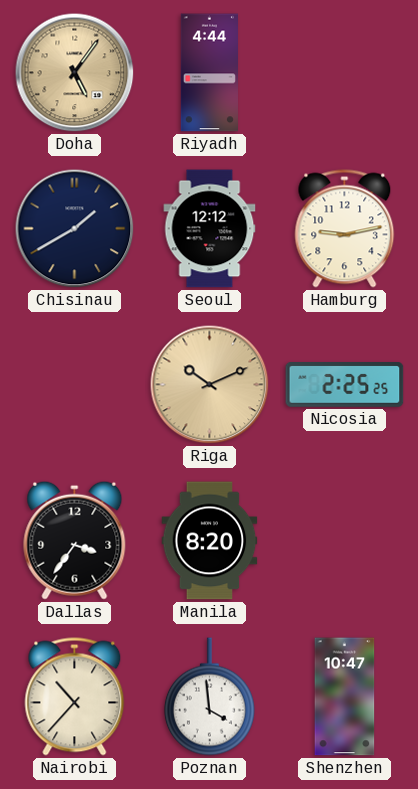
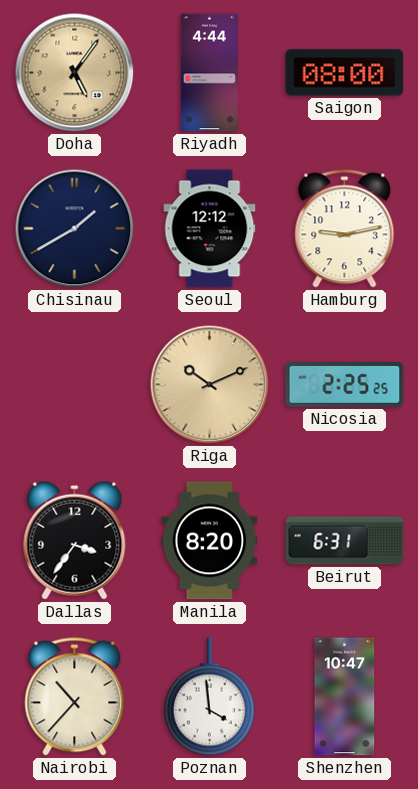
Saigon: none -> 08:00 (345, 73)
Beirut: none -> 6:31 (345, 541)
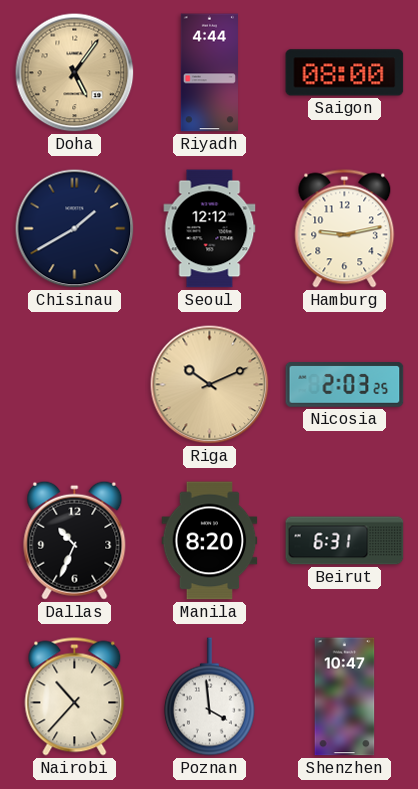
Nicosia: 2:25 -> 2:03 (345, 385)
Dallas: 3:36 -> 10:34 (75, 540)
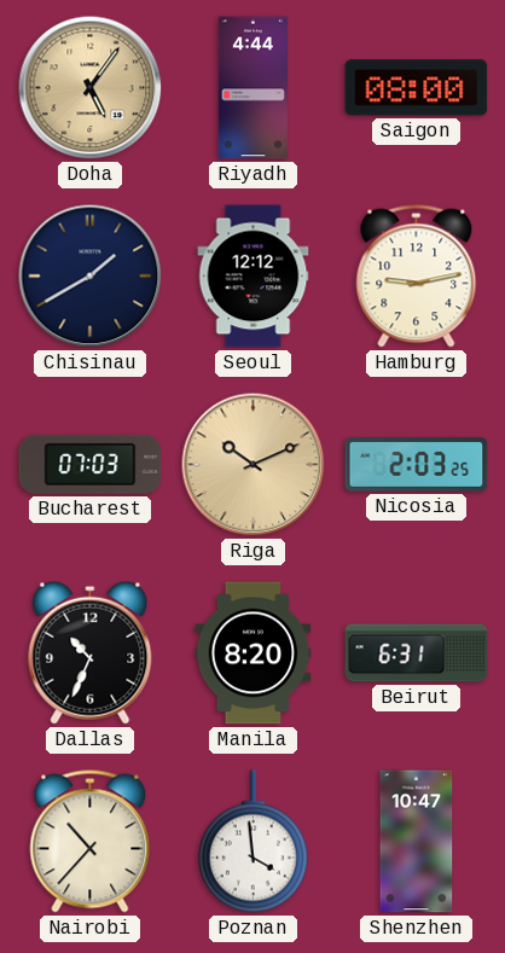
Bucharest: none -> 07:03 (91, 464)
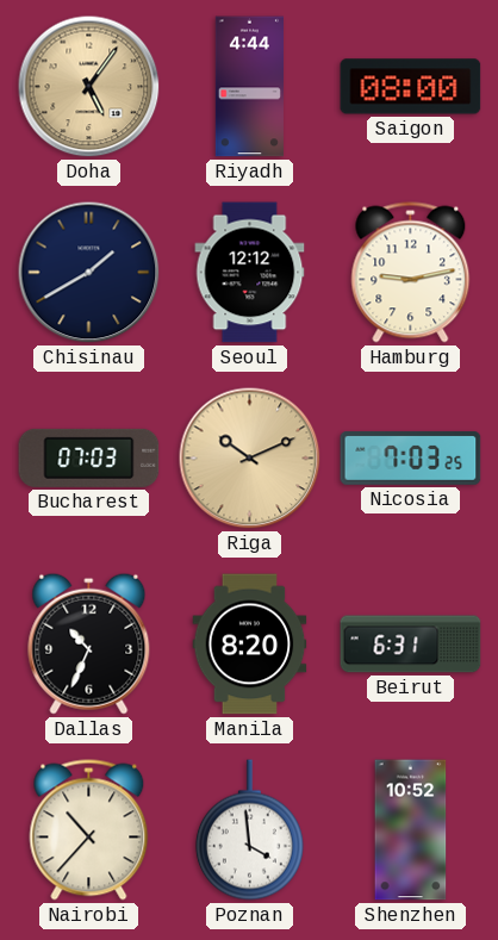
Nicosia: 2:03 -> 7:03 (411, 459)
Shenzhen: 10:47 -> 10:52 (411, 830)
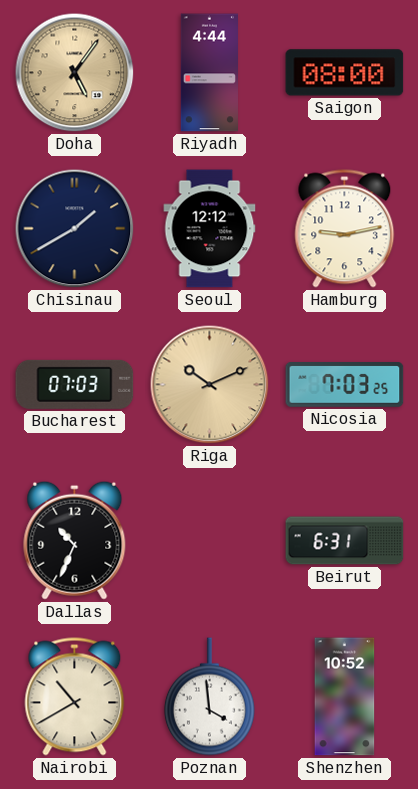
Manila: 8:20 -> none (250, 645)
Nairobi: 10:37 -> 10:40 (75, 697)
